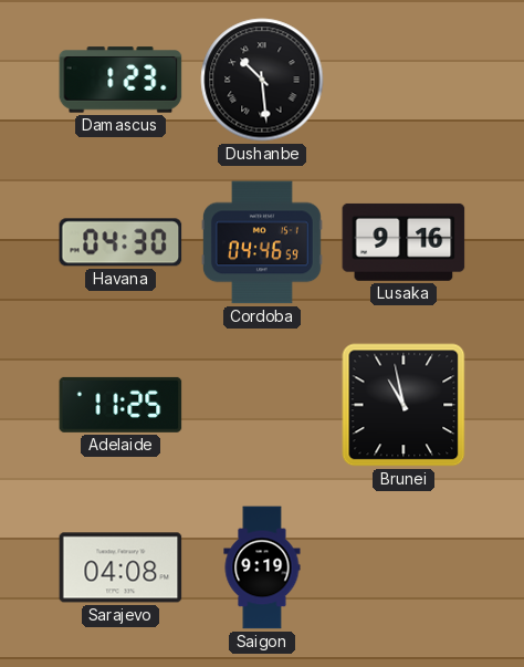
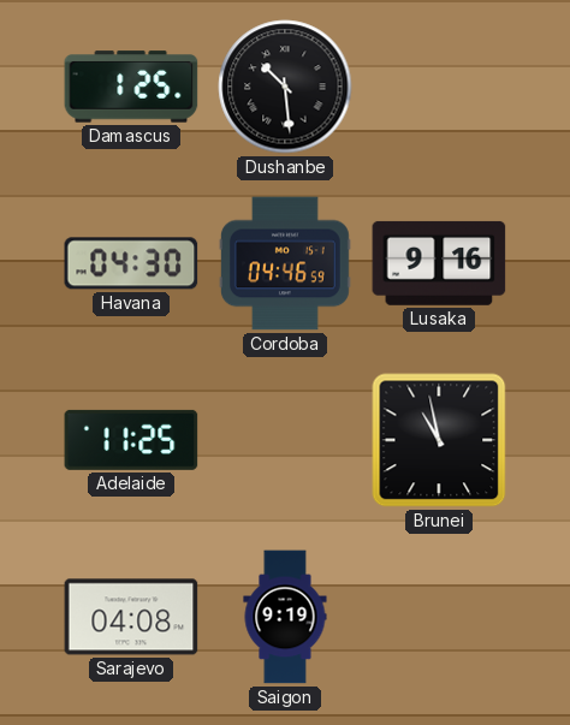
Damascus: 1:23 -> 1:25 (131, 87)
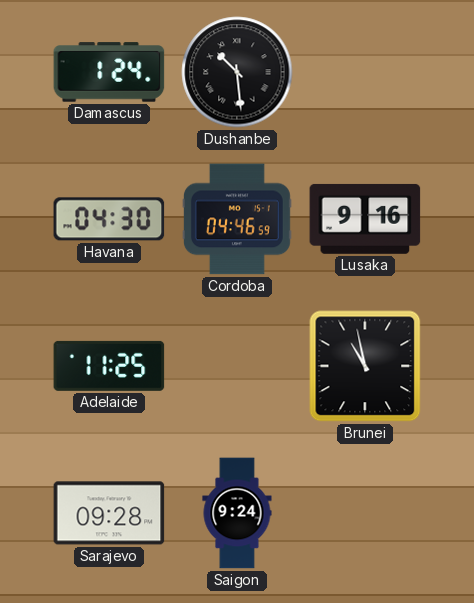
Damascus: 1:25 -> 1:24 (109, 72)
Sarajevo: 04:08 -> 09:28 (109, 513)
Saigon: 9:19 -> 9:24 (237, 513)
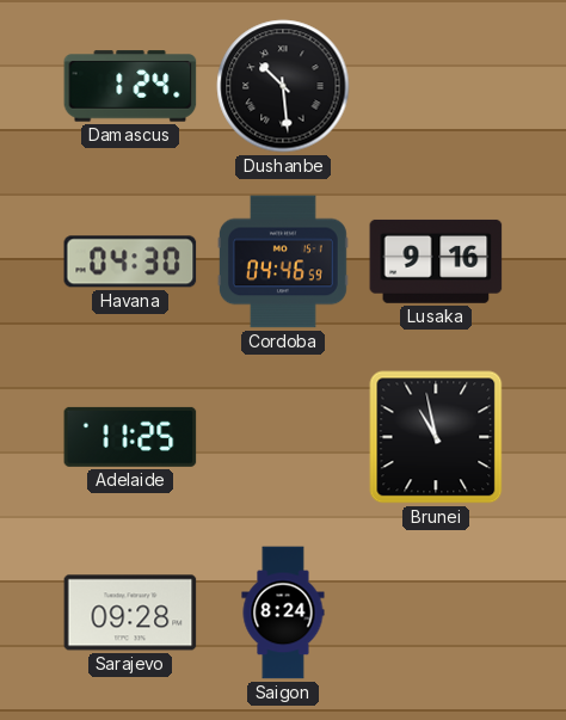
Saigon: 9:24 -> 8:24 (283, 613)
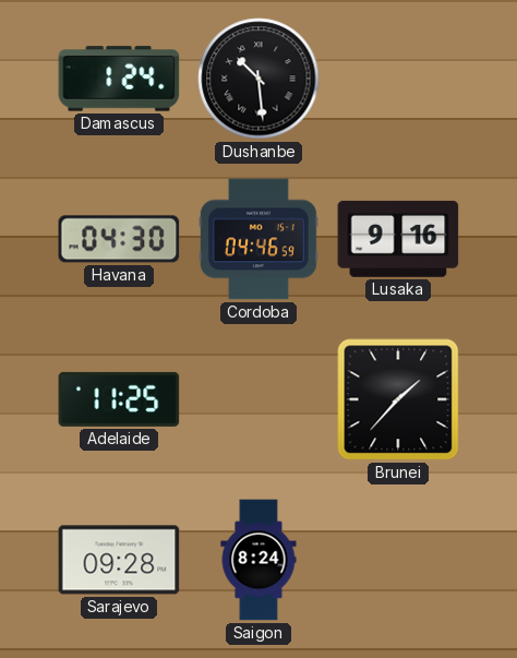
Brunei: 10:58 -> 1:37 (398, 399)
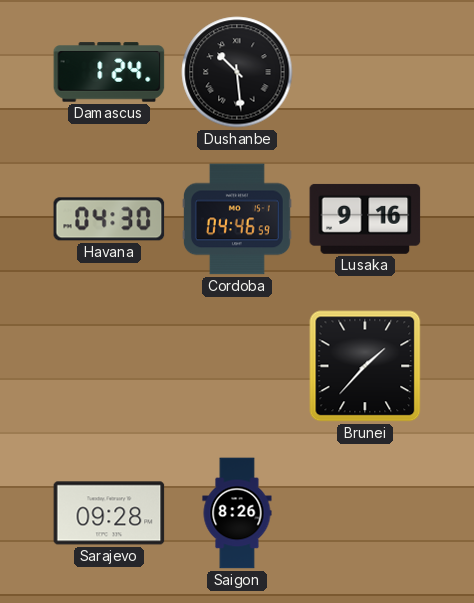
Adelaide: 11:25 -> none (119, 399)
Saigon: 8:24 -> 8:26 (237, 513)
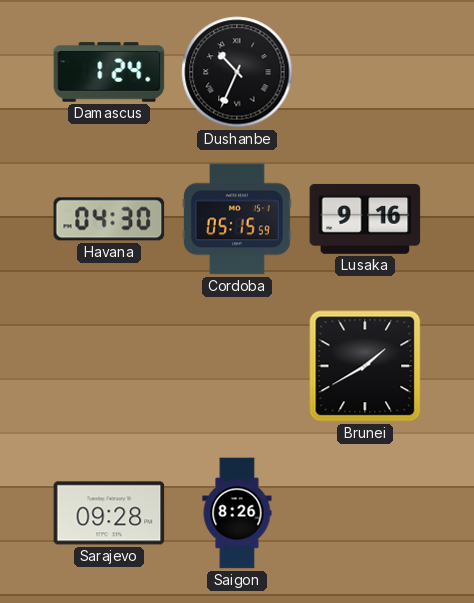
Dushanbe: 10:29 -> 10:34 (237, 72)
Cordoba: 04:46 -> 05:15 (237, 219)
Brunei: 1:37 -> 1:40 (365, 366)
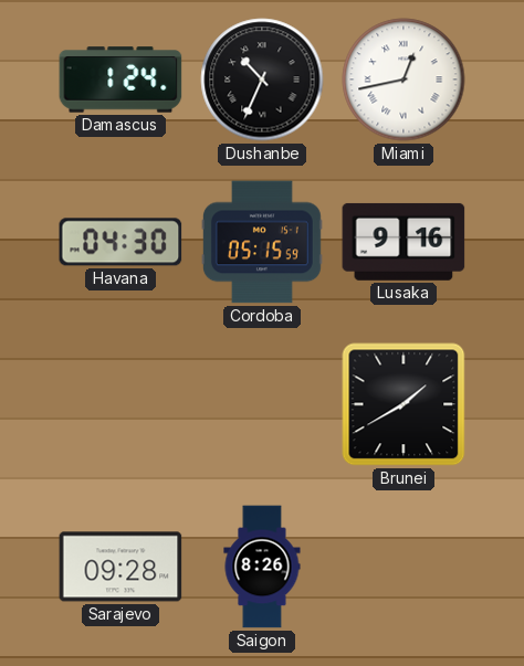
Miami: none -> 12:43 (404, 80)
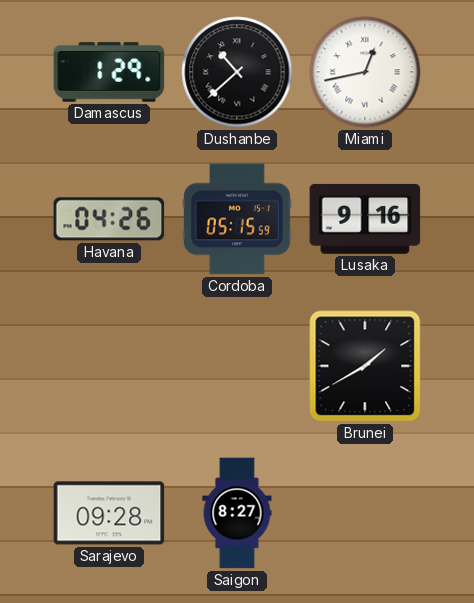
Damascus: 1:24 -> 1:29 (109, 72)
Dushanbe: 10:34 -> 10:38 (237, 72)
Havana: 04:30 -> 04:26 (109, 219)
Saigon: 8:26 -> 8:27 (237, 513)
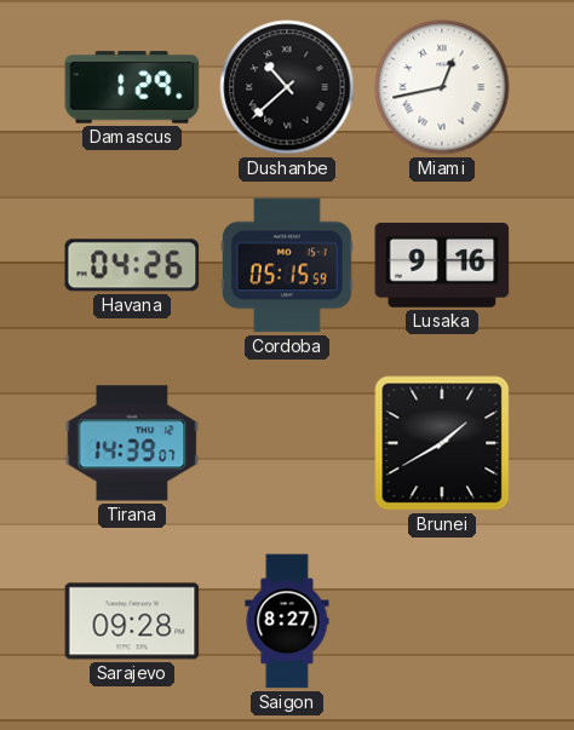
Tirana: none -> 14:39 (132, 443)
